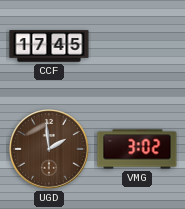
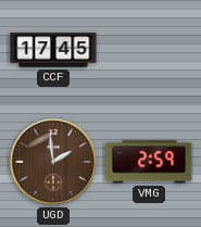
VMG: 3:02 -> 2:59 (149, 162)
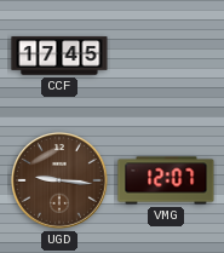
UGD: 1:59 -> 9:16 (61, 182)
VMG: 2:59 -> 12:07 (166, 180)
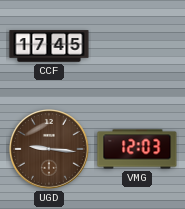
VMG: 12:07 -> 12:03 (137, 149)
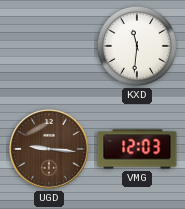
CCF: 17:45 -> none (49, 46)
KXD: none -> 11:31 (137, 46)
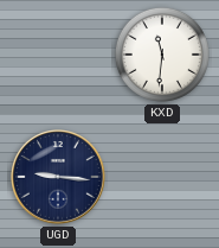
UGD dial: brown -> navy (59, 178)
VMG: 12:03 -> none (137, 149)
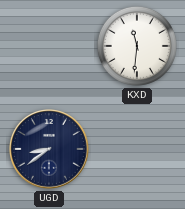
UGD: 9:16 -> 8:39 (50, 150)
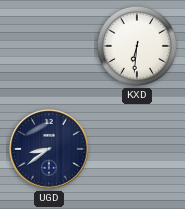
KXD: 11:31 -> 6:31 (137, 46)
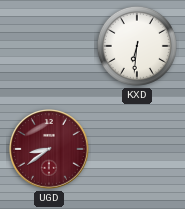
UGD dial: navy -> burgundy (50, 150)
